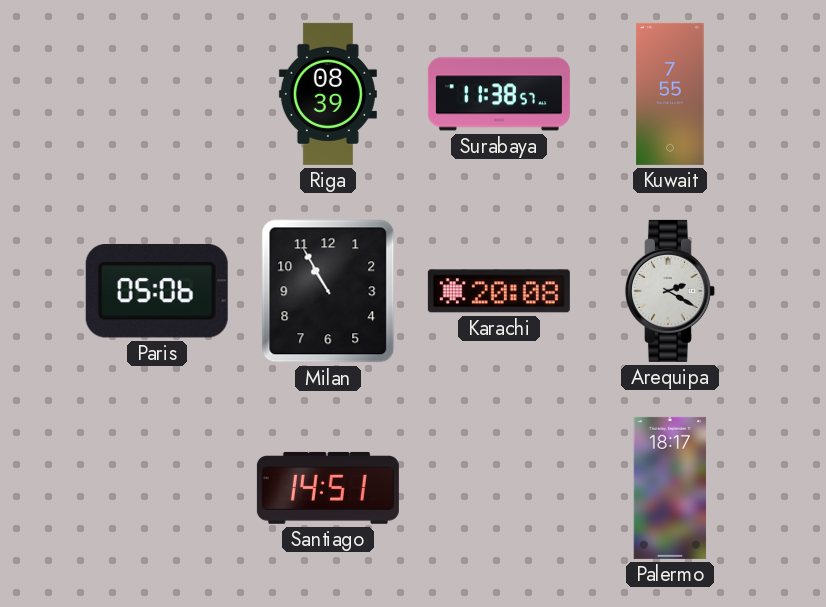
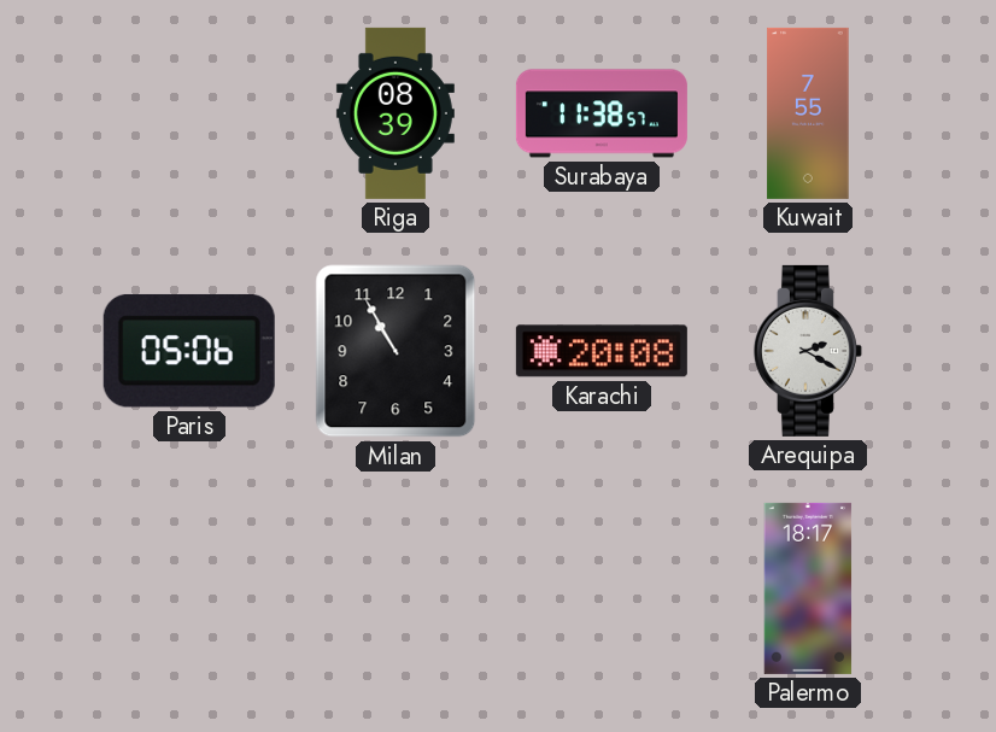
Santiago: 14:51 -> none (328, 488)
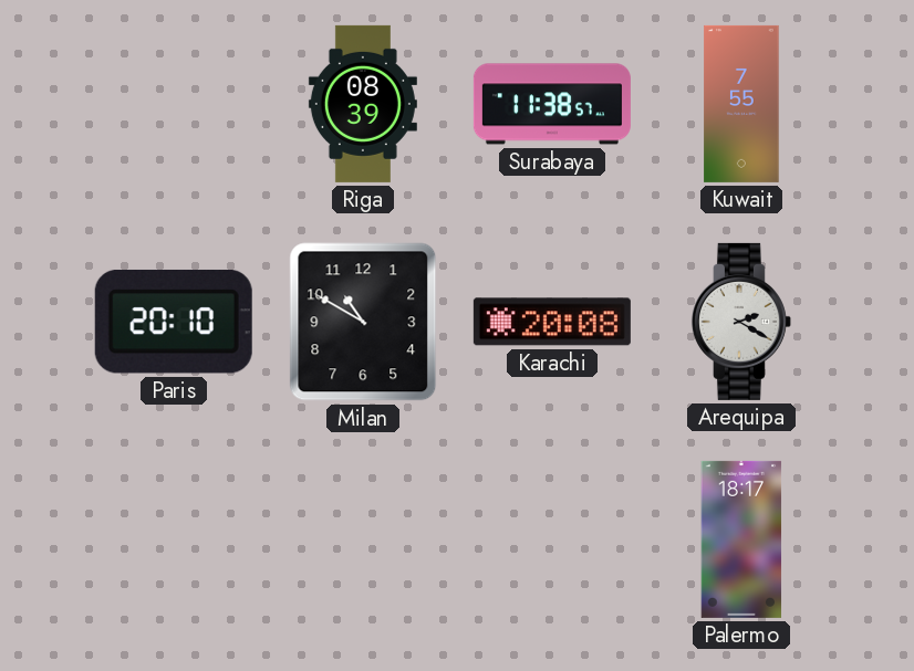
Paris: 05:06 -> 20:10 (174, 322)
Milan: 10:55 -> 10:50 (363, 322)
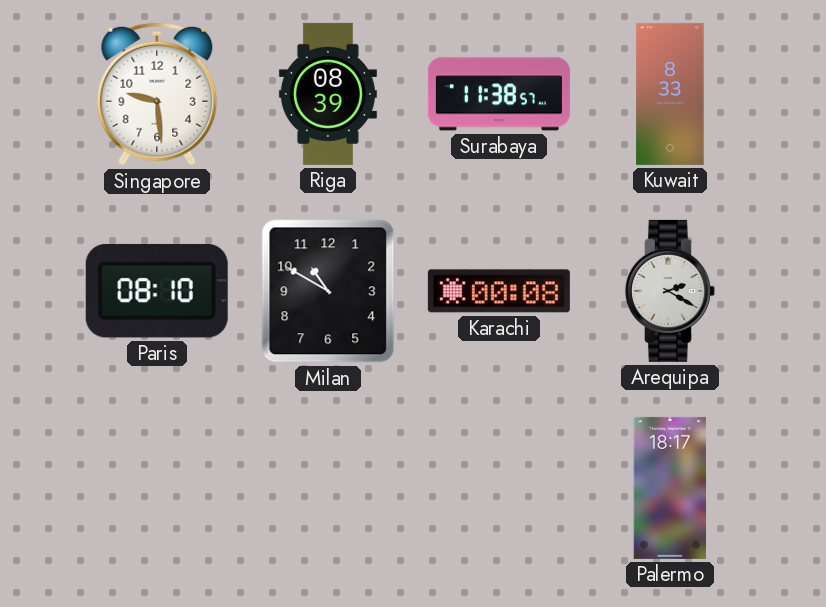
Singapore: none -> 9:29 (157, 94)
Kuwait: 7:55 -> 8:33 (670, 94)
Paris: 20:10 -> 08:10 (157, 291)
Karachi: 20:08 -> 00:08 (499, 291)
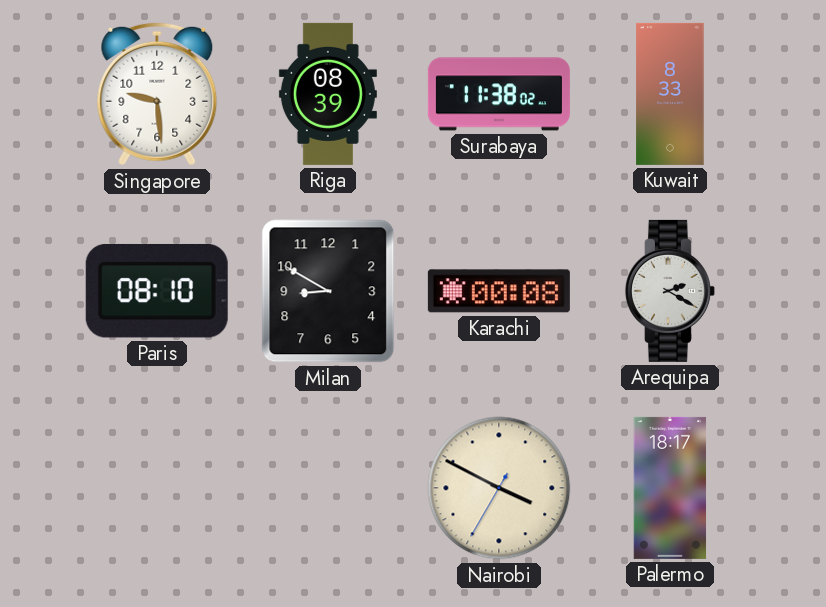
Surabaya: 11:38:57 -> 11:38:02 (499, 94)
Milan: 10:50 -> 8:50 (328, 291)
Nairobi: none -> 3:49 (499, 488)
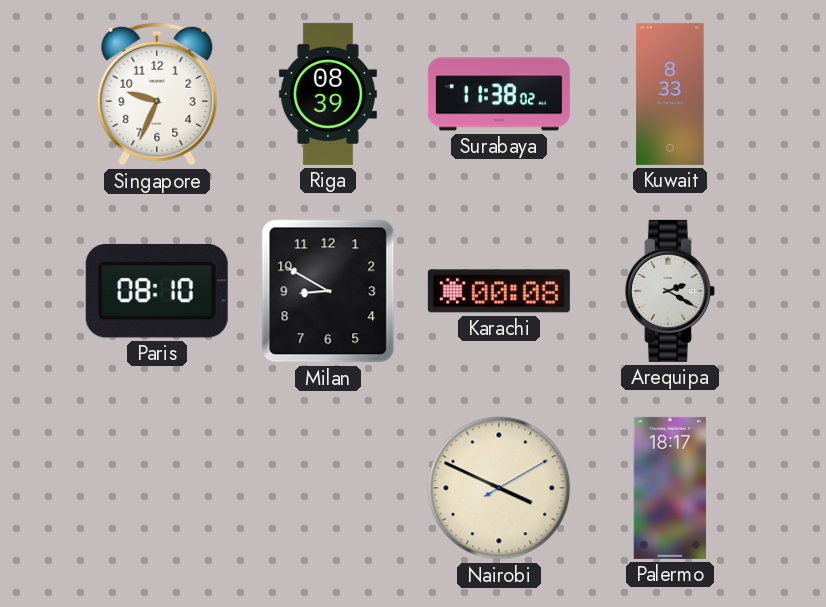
Singapore: 9:29 -> 9:34 (157, 94)
Nairobi: 3:49:35 -> 3:49:10 (499, 488)
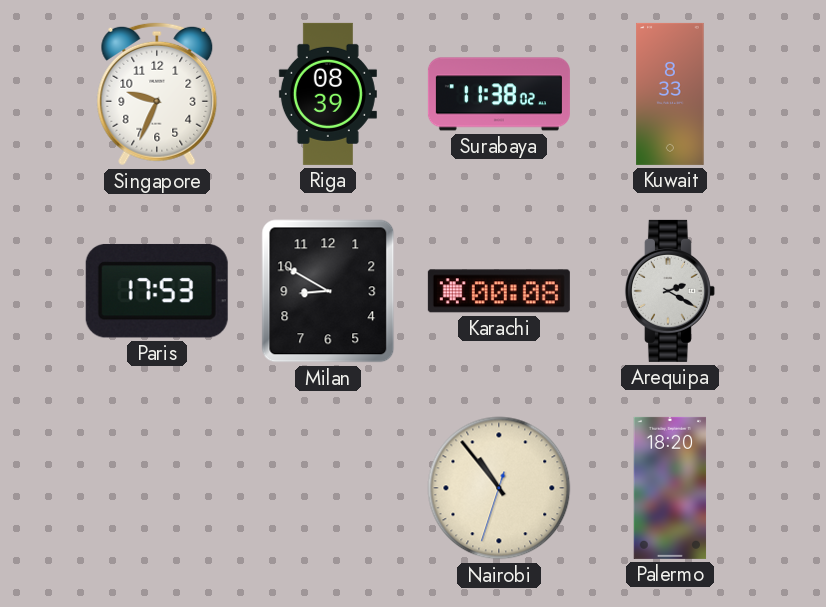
Paris: 08:10 -> 17:53 (157, 291)
Nairobi: 3:49 -> 10:53 (499, 488)
Palermo: 18:17 -> 18:20 (670, 488)
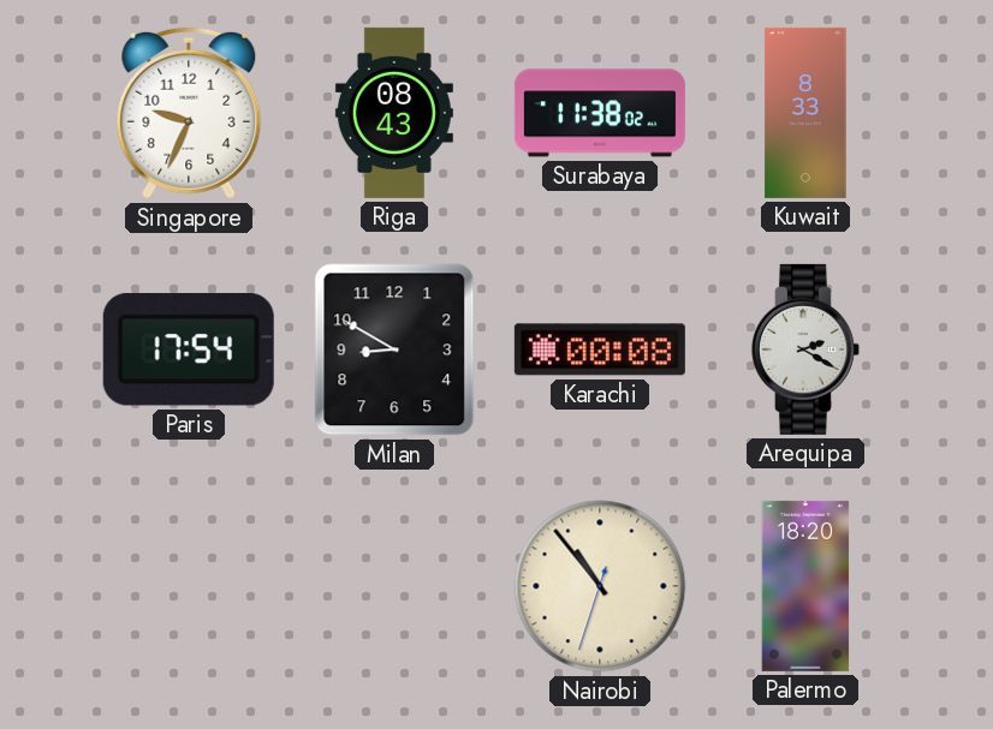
Riga: 08:39 -> 08:43 (394, 113)
Paris: 17:53 -> 17:54 (189, 349)
